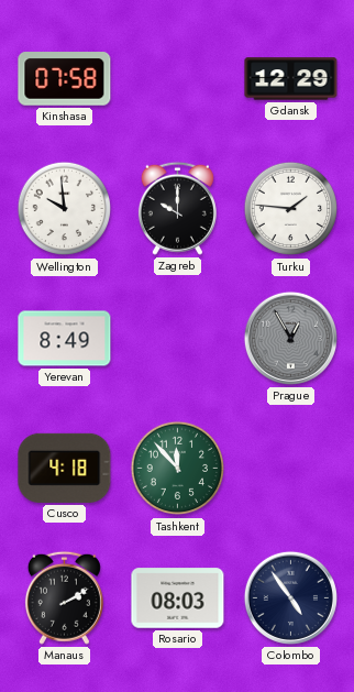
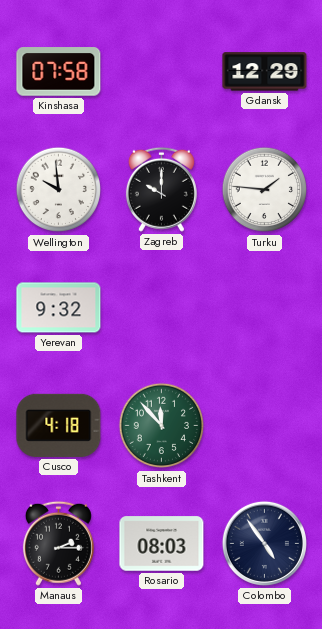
Yerevan: 8:49 -> 9:32 (59, 308)
Prague: 12:55 -> none (290, 338)
Manaus: 2:10 -> 2:15 (58, 543)
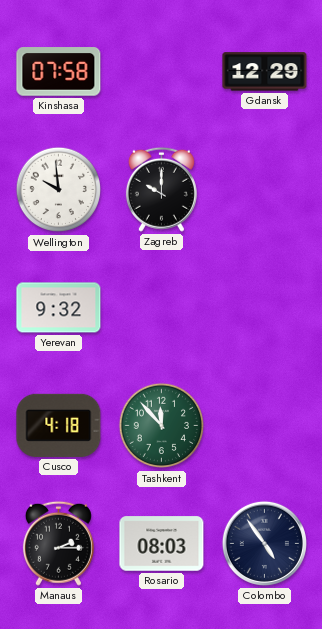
Turku: 1:46 -> none (265, 190)
